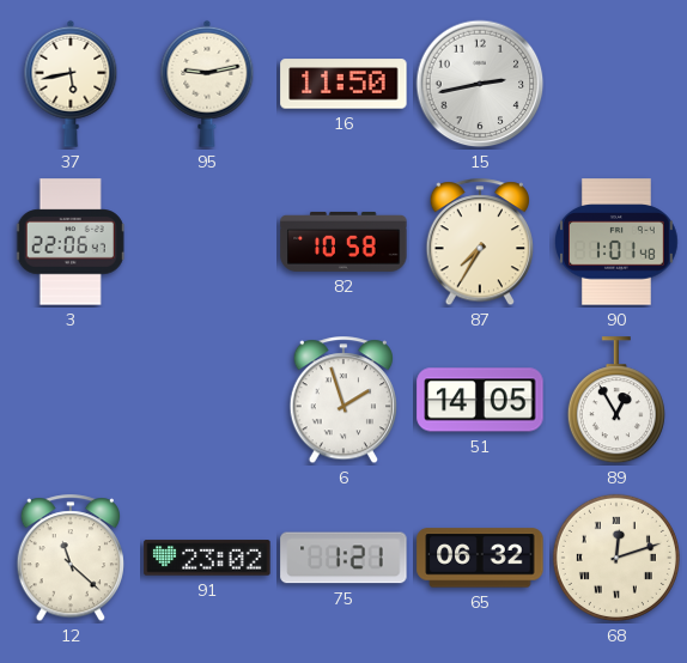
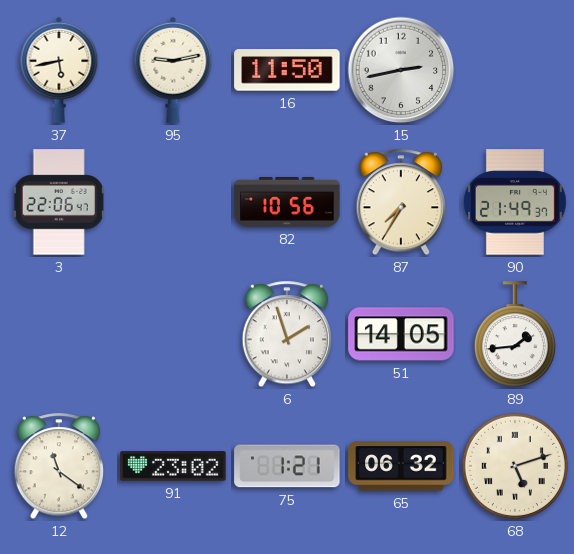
82: 10:58 -> 10:56 (287, 202)
90: 1:01 -> 21:49 (516, 202)
89: 12:55 -> 1:44 (515, 335)
12: 11:22 -> 11:21 (58, 467)
68: 12:12 -> 5:12 (515, 466)
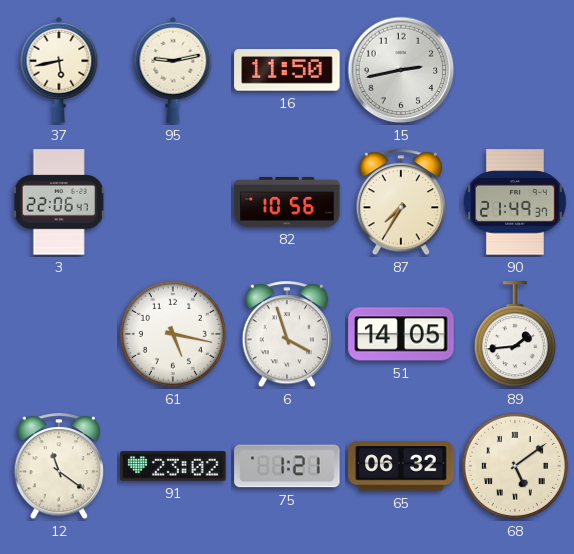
61: none -> 5:17 (173, 334)
6: 1:57 -> 3:57 (286, 335)
68: 5:12 -> 5:09 (515, 466)
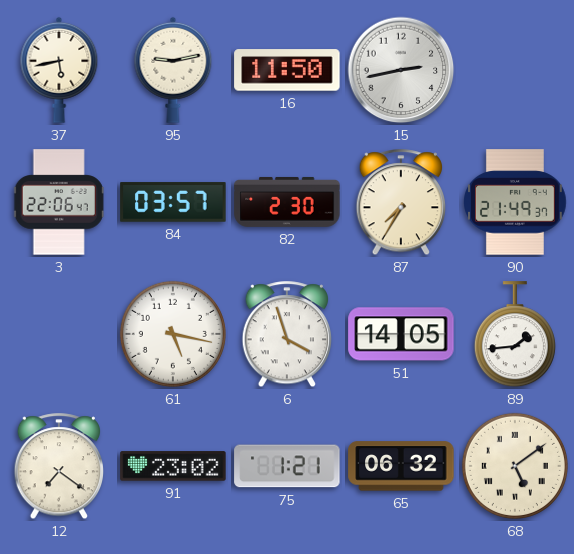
84: none -> 03:57 (173, 202)
82: 10:56 -> 2:30 (287, 202)
12: 11:21 -> 7:21 (58, 467)
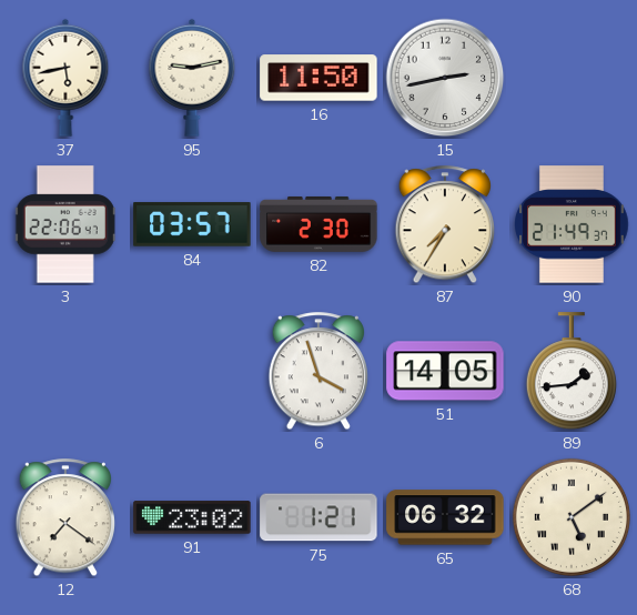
61: 5:17 -> none (173, 334)
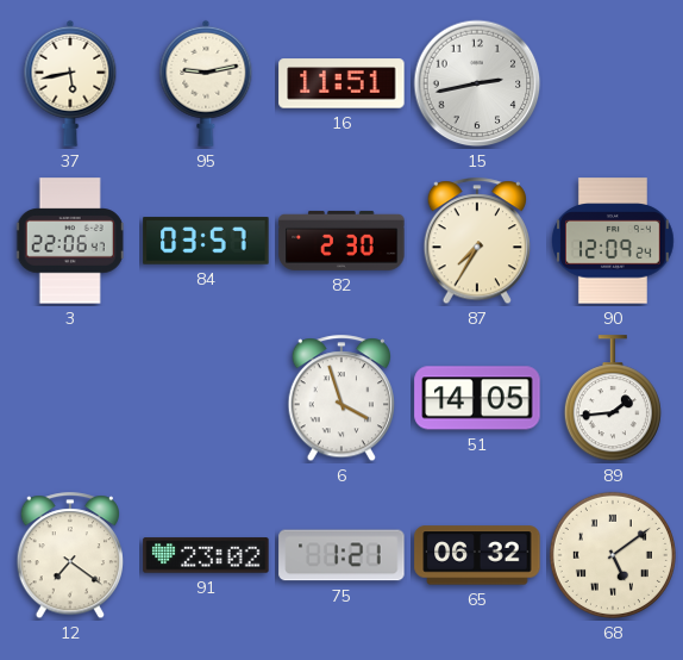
16: 11:50 -> 11:51 (342, 83)
90: 21:49 -> 12:09 (614, 241)
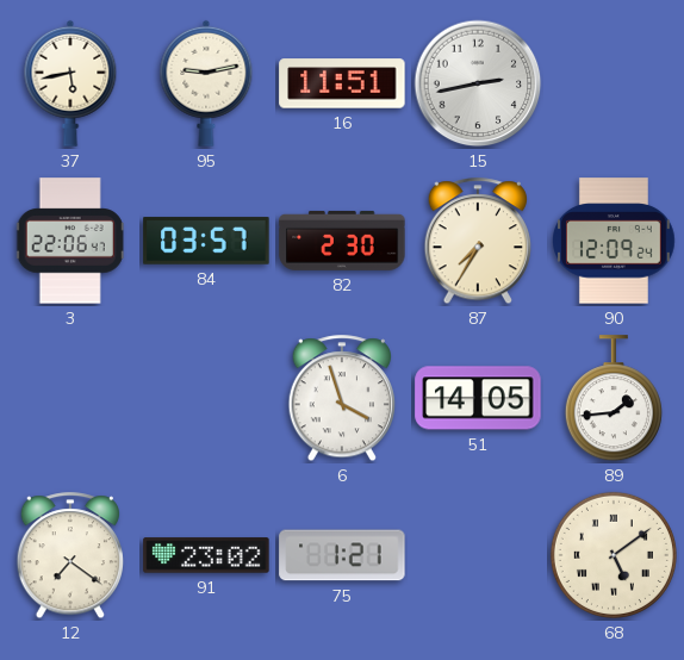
65: 06:32 -> none (477, 555)
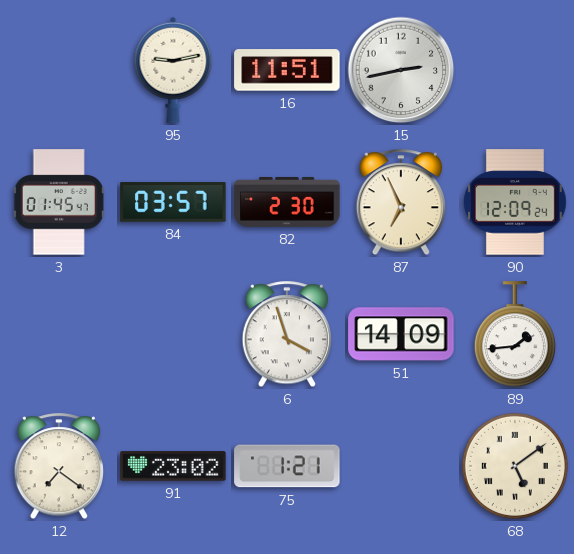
37: 5:43 -> none (70, 83)
3: 22:06 -> 01:45 (59, 202)
87: 7:35 -> 6:56 (400, 203)
51: 14:05 -> 14:09 (401, 334)
